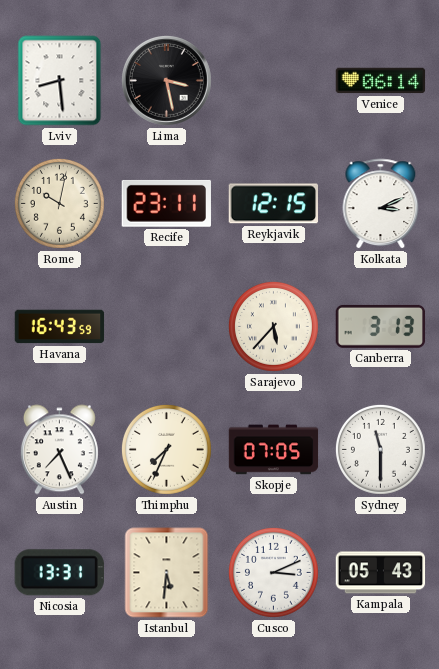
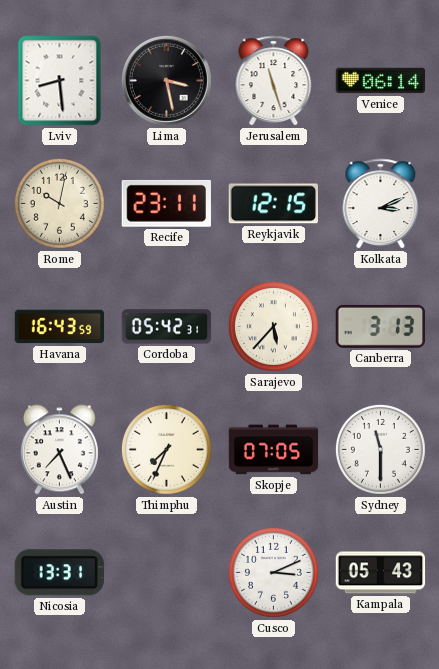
Jerusalem: none -> 11:27 (274, 81)
Cordoba: none -> 05:42 (167, 327)
Istanbul: 5:31 -> none (167, 573)
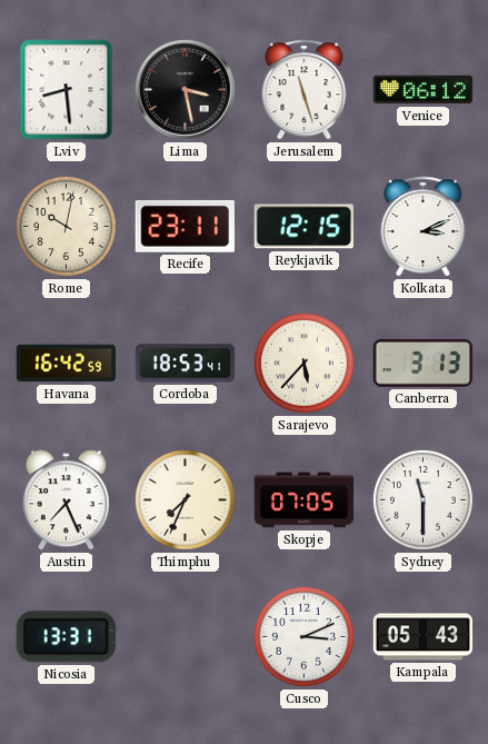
Venice: 06:14 -> 06:12 (424, 90)
Havana: 16:43 -> 16:42 (67, 364)
Cordoba: 05:42 -> 18:53 (186, 364)
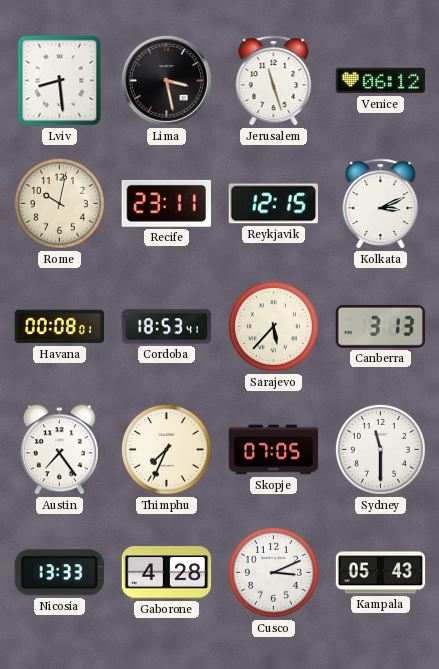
Havana: 16:42 -> 00:08 (60, 327)
Austin: 7:26 -> 7:24 (59, 450)
Nicosia: 13:31 -> 13:33 (59, 573)
Gaborone: none -> 4:28 (167, 573)
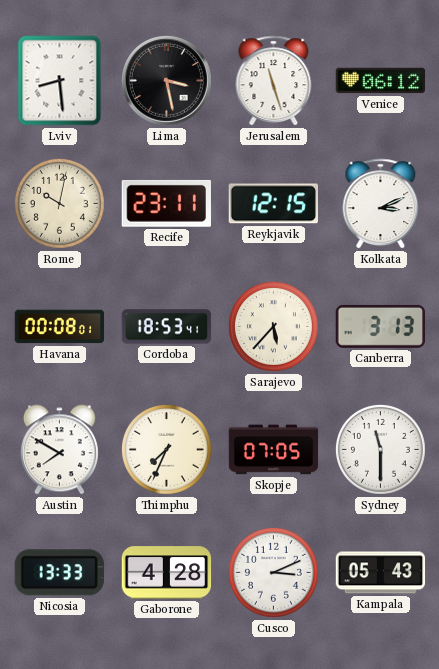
Austin: 7:24 -> 7:50 (59, 450)
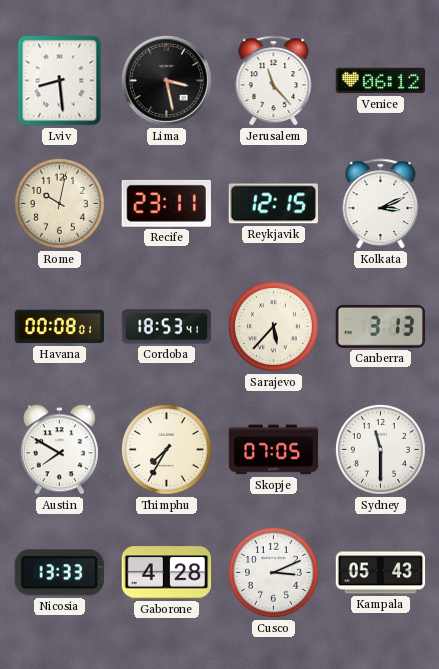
Jerusalem: 11:27 -> 11:23 (274, 81)
Thimphu: 7:34 -> 7:35 (166, 449)
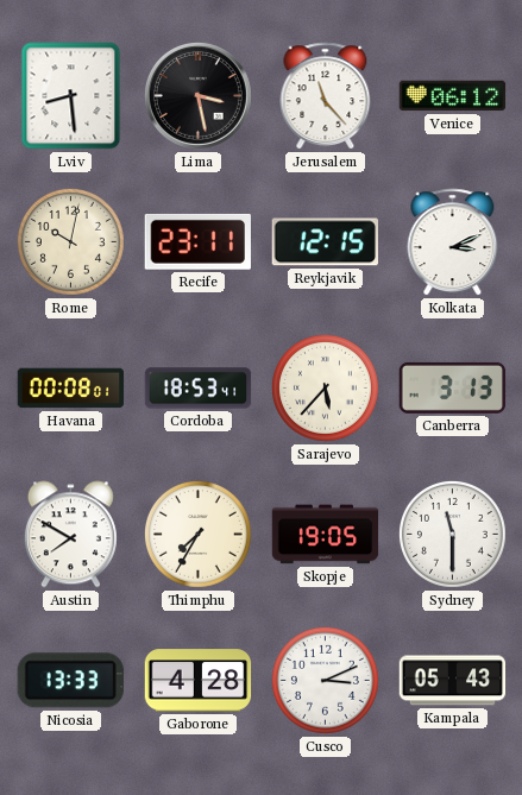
Skopje: 07:05 -> 19:05 (326, 535)
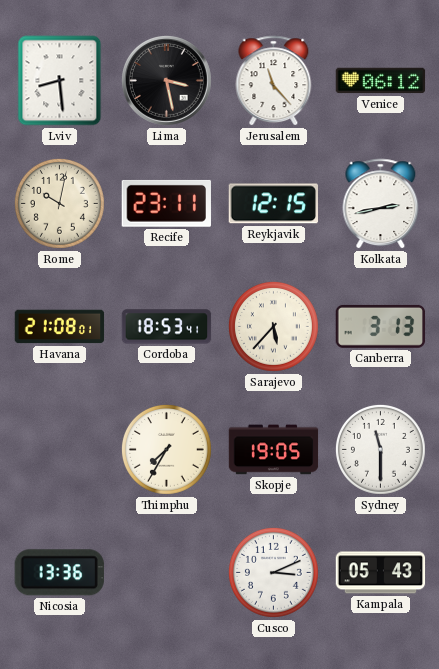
Kolkata: 3:11 -> 2:43 (381, 204)
Havana: 00:08 -> 21:08 (60, 327)
Austin: 7:50 -> none (70, 535)
Nicosia: 13:33 -> 13:36 (59, 573)
Gaborone: 4:28 -> none (199, 681)
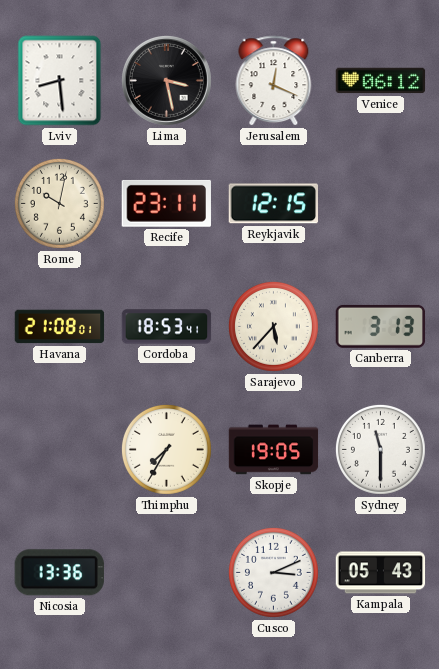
Jerusalem: 11:23 -> 12:19 (274, 81)
Kolkata: 2:43 -> none (381, 204)
